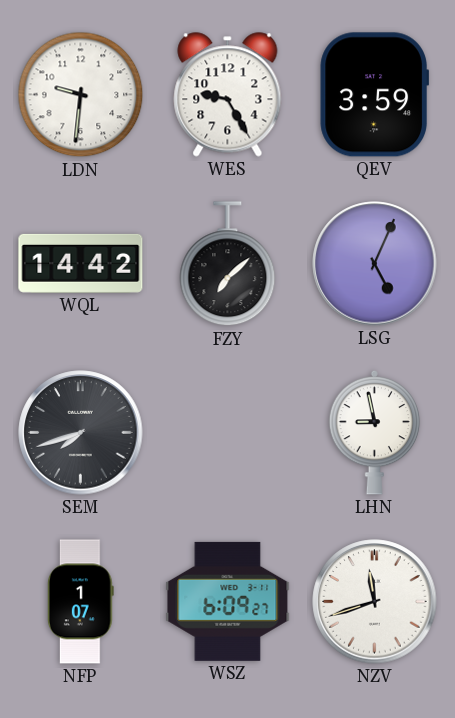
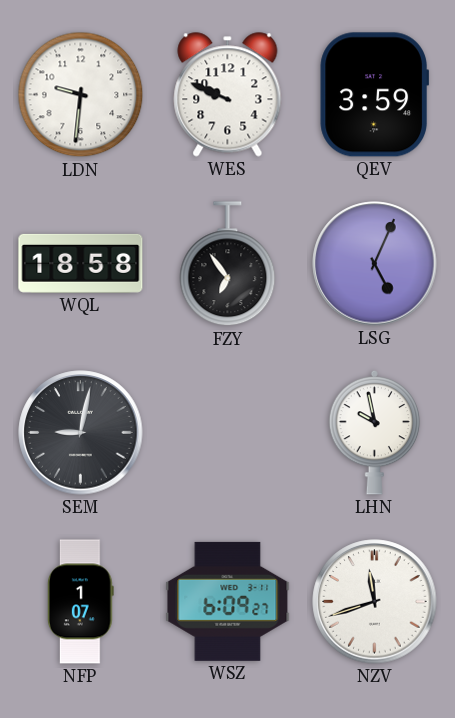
WES: 9:25 -> 9:49 (228, 95)
WQL: 14:42 -> 18:58 (81, 263)
FZY: 7:08 -> 6:54 (228, 264)
SEM: 7:42 -> 9:02 (81, 433)
LHN: 8:58 -> 9:58 (375, 432)
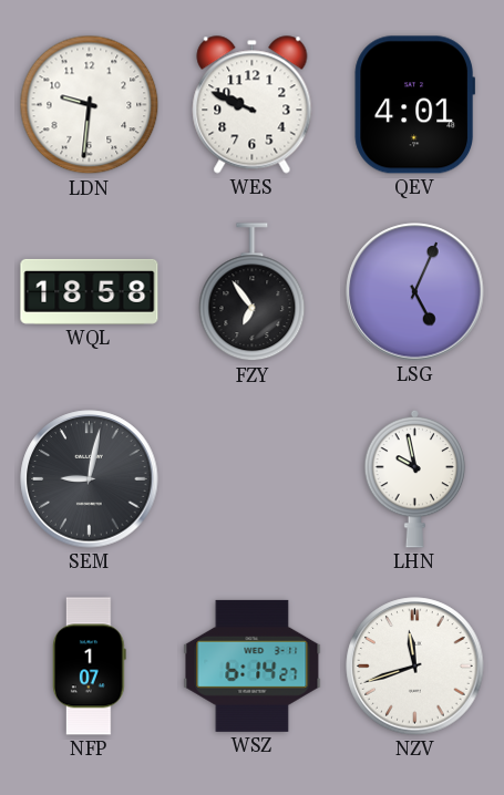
QEV: 3:59 -> 4:01 (414, 105)
WSZ: 6:09 -> 6:14 (253, 665)
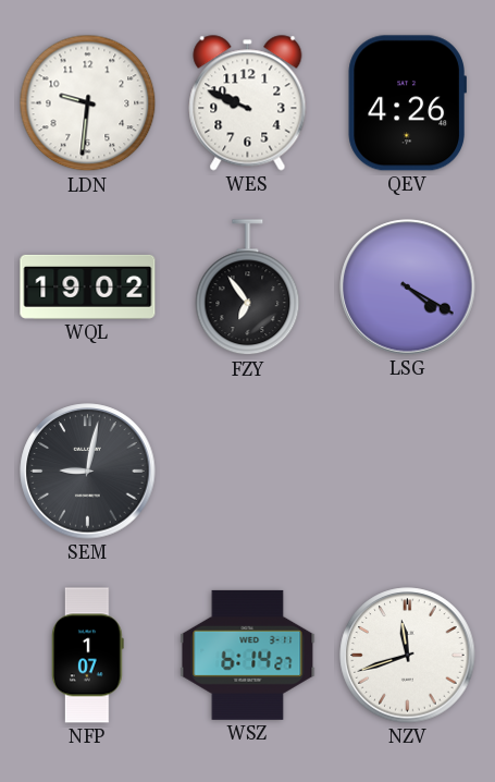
QEV: 4:01 -> 4:26 (407, 103)
WQL: 18:58 -> 19:02 (88, 286)
LSG: 5:04 -> 4:20 (408, 288)
LHN: 9:58 -> none (415, 478)
